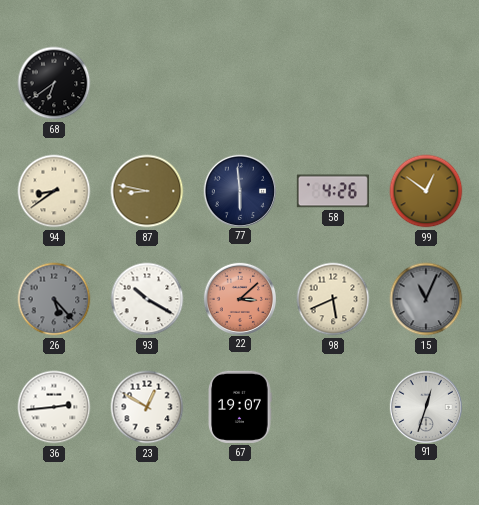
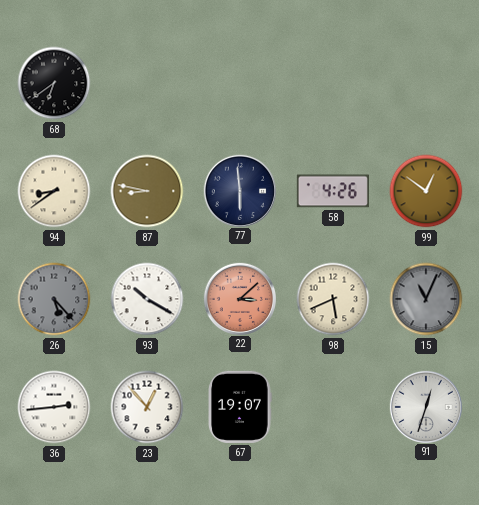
23: 12:50 -> 12:53 (147, 407)
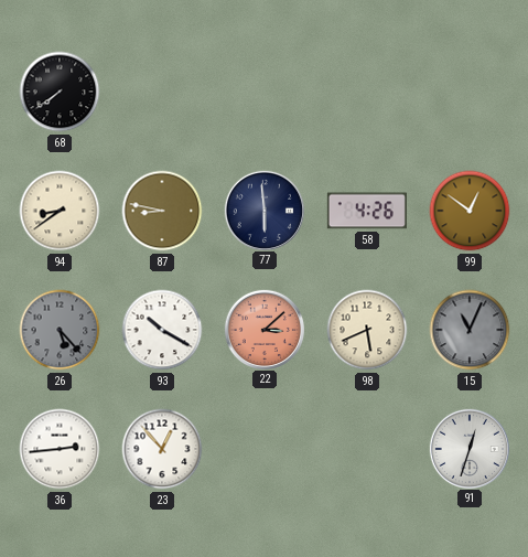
68: 6:39 -> 7:39 (60, 92)
67: 19:07 -> none (240, 407)
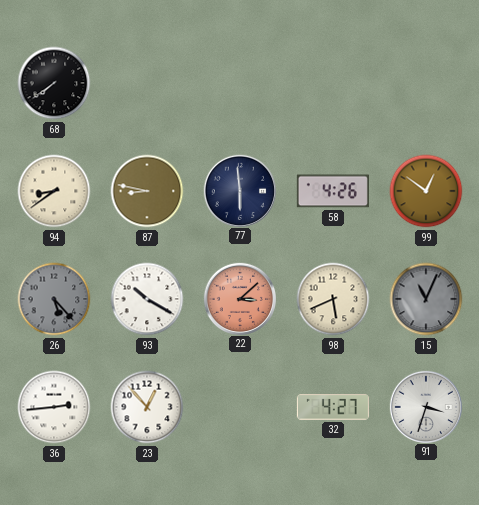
32: none -> 4:27 (333, 407)
91: 12:33 -> 3:33 (425, 406)
